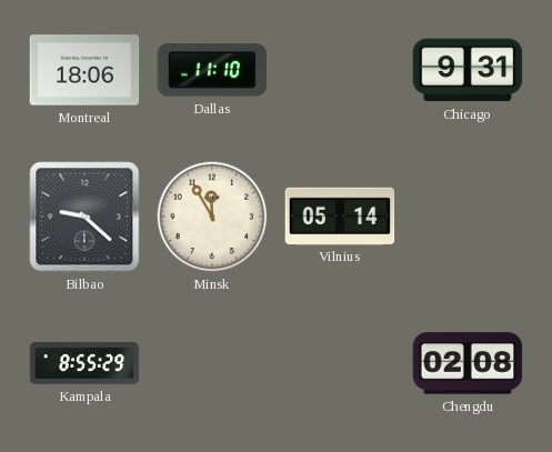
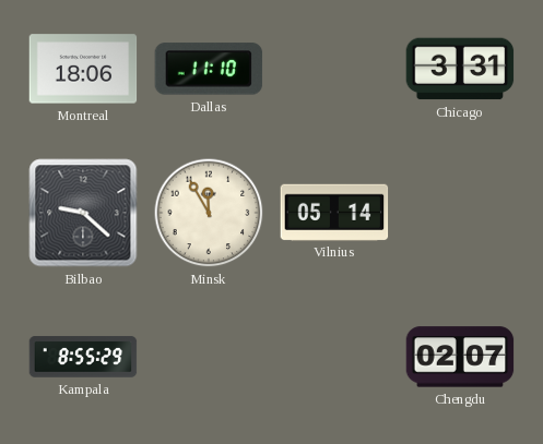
Chicago: 9:31 -> 3:31 (460, 69)
Chengdu: 02:08 -> 02:07 (460, 357)
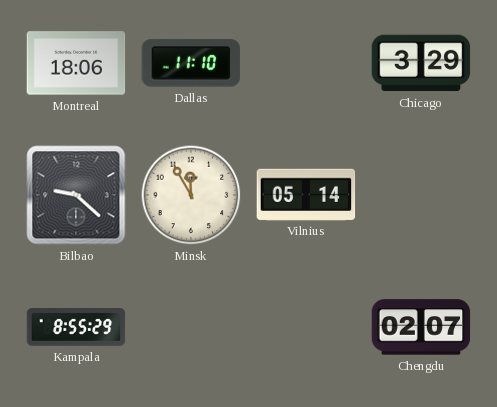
Chicago: 3:31 -> 3:29 (421, 63)
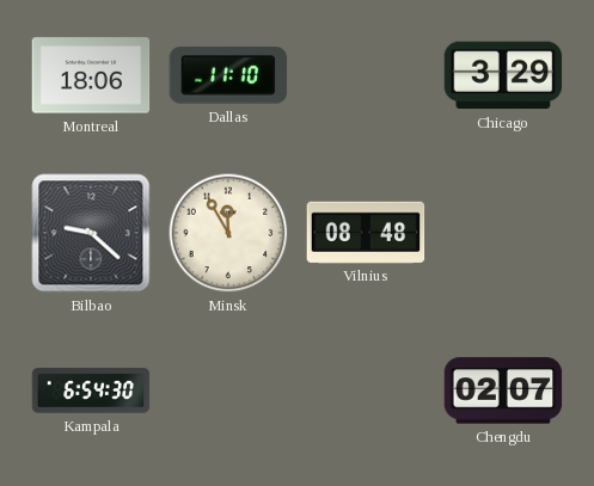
Vilnius: 05:14 -> 08:48 (366, 232)
Kampala: 8:55 -> 6:54 (91, 390)
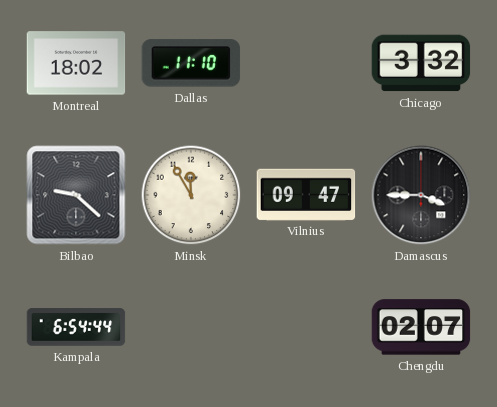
Montreal: 18:06 -> 18:02 (76, 63)
Chicago: 3:29 -> 3:32 (421, 63)
Vilnius: 08:48 -> 09:47 (306, 194)
Damascus: none -> 3:45 (421, 195)
Kampala: 6:54:30 -> 6:54:44 (76, 327)
